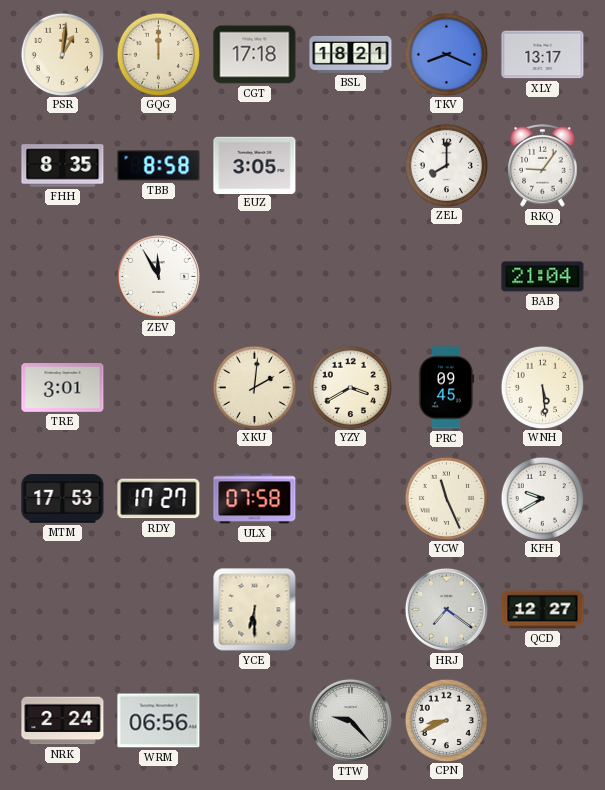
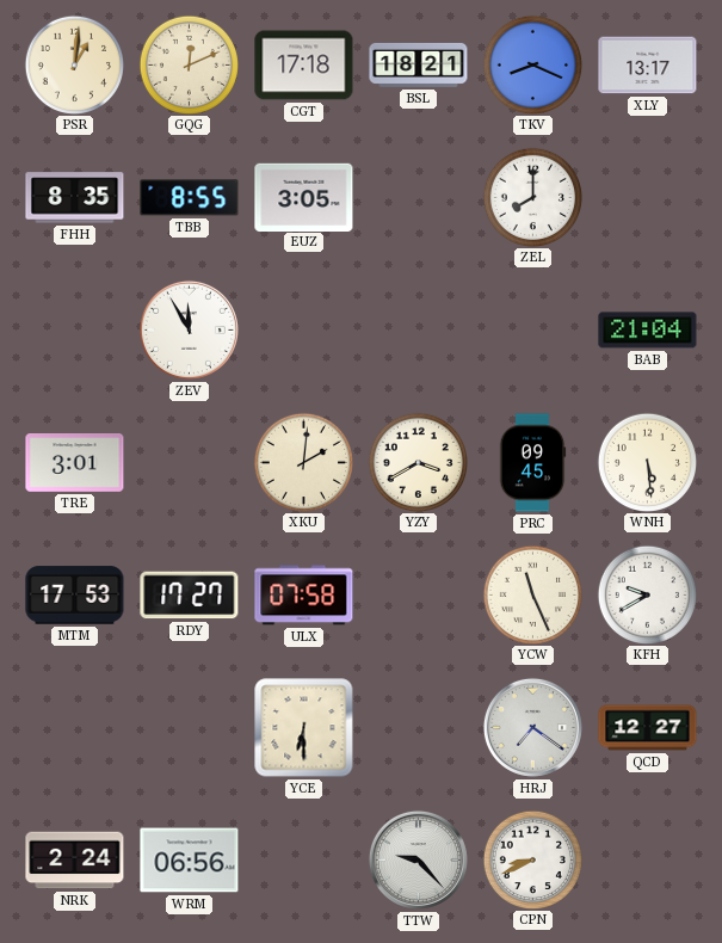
GQG: 12:00 -> 12:11 (189, 64)
TBB: 8:58 -> 8:55 (190, 198)
RKQ: 9:06 -> none (543, 166)
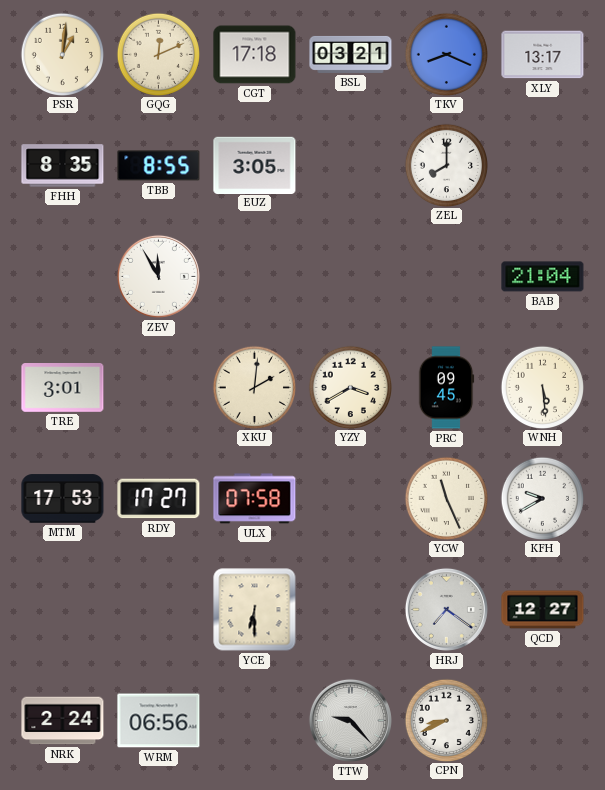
BSL: 18:21 -> 03:21 (351, 54)
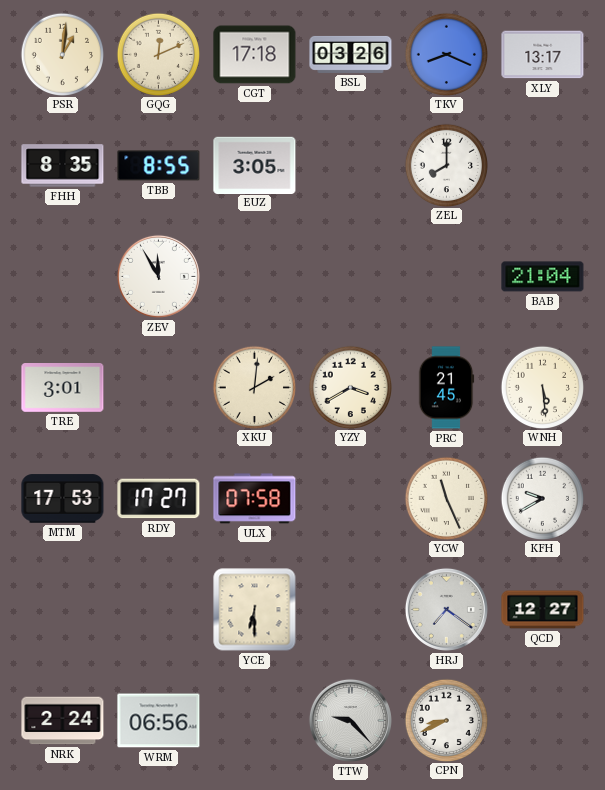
BSL: 03:21 -> 03:26 (351, 54)
PRC: 09:45 -> 21:45 (446, 388)
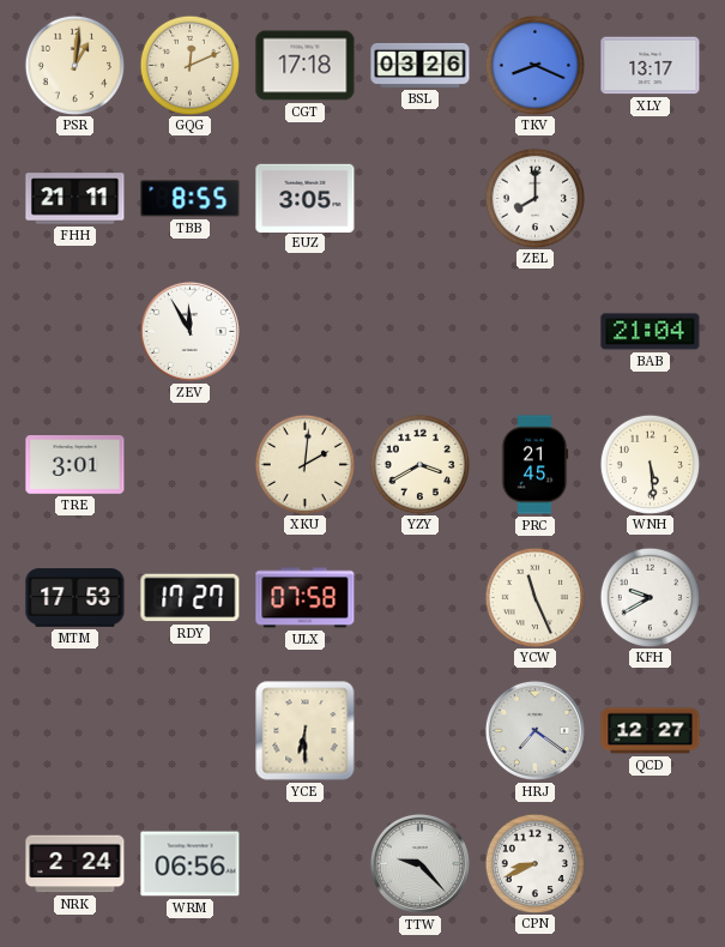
FHH: 8:35 -> 21:11 (75, 199)
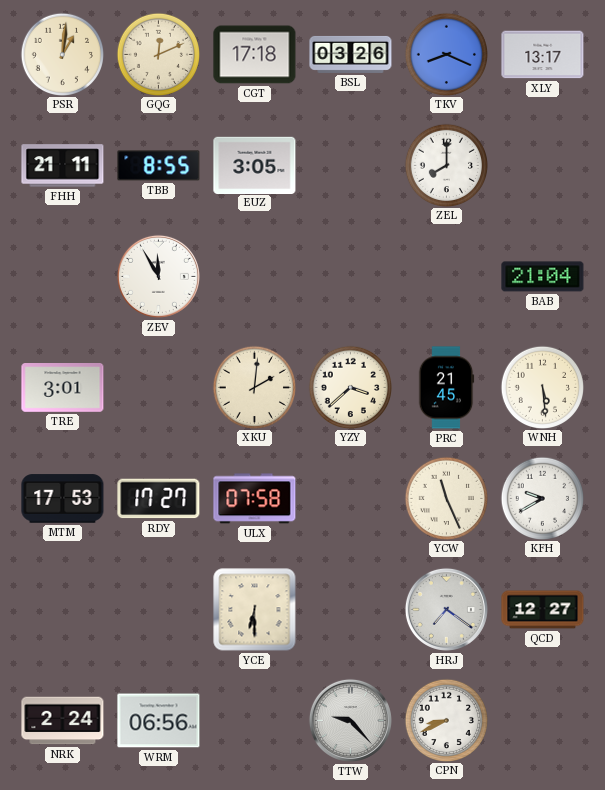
YZY: 3:40 -> 3:38 (350, 387)
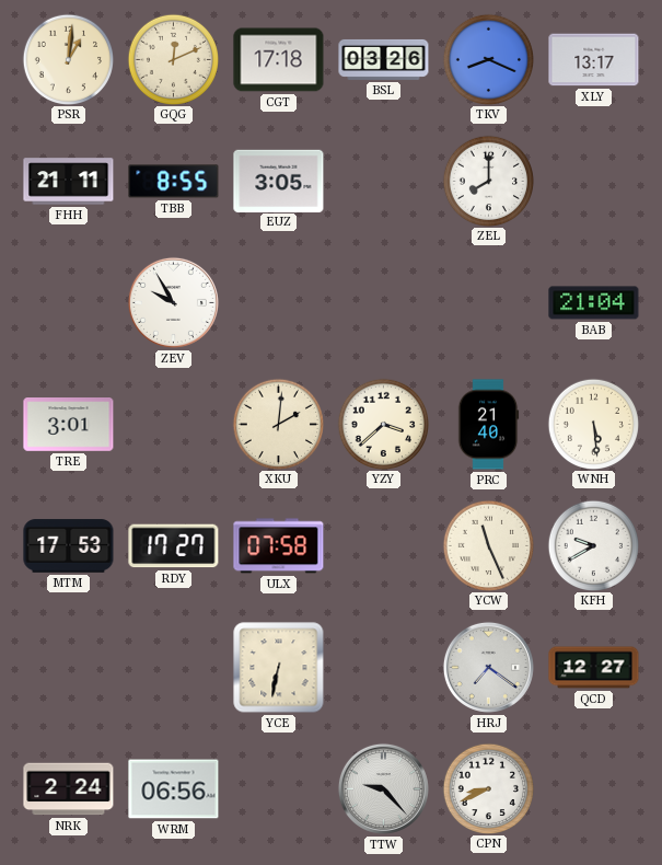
ZEV: 11:55 -> 9:55 (173, 302)
PRC: 21:45 -> 21:40 (488, 425)
YCE: 6:30 -> 6:32 (279, 668)
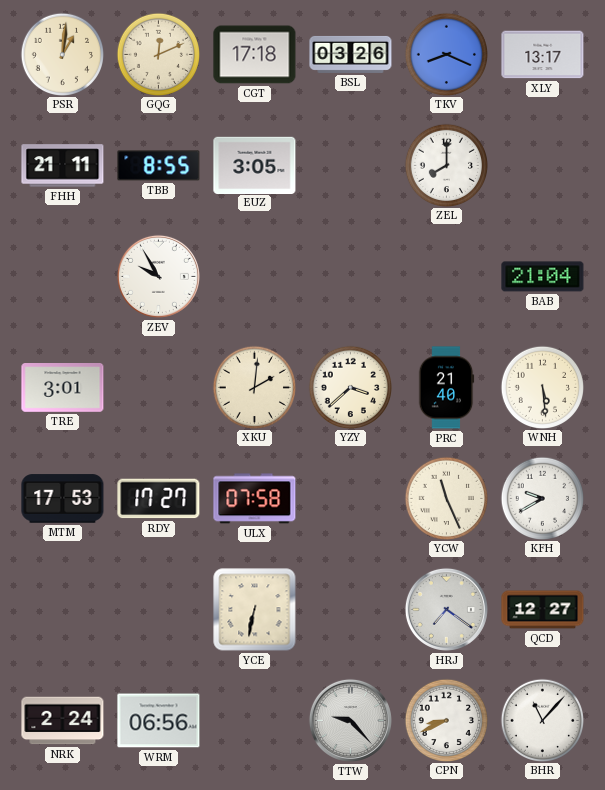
BHR: none -> 11:07 (542, 720)
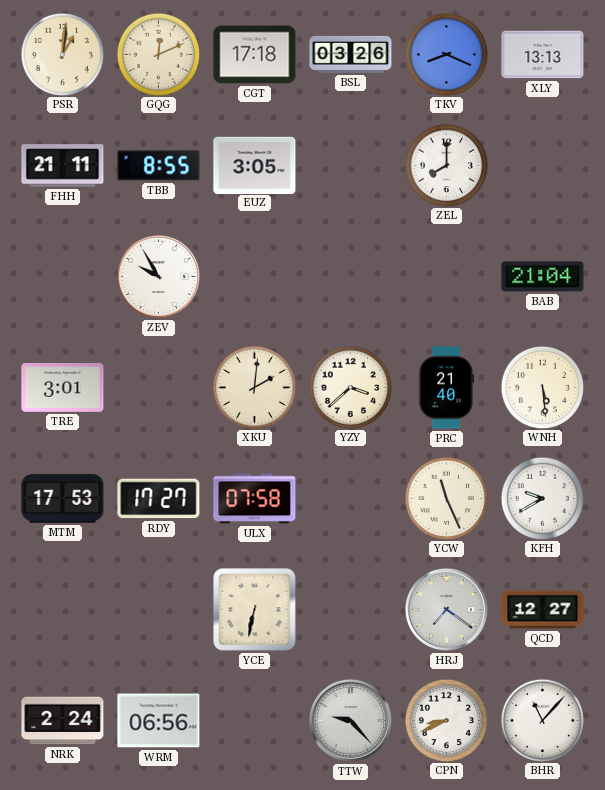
XLY: 13:17 -> 13:13 (543, 55)
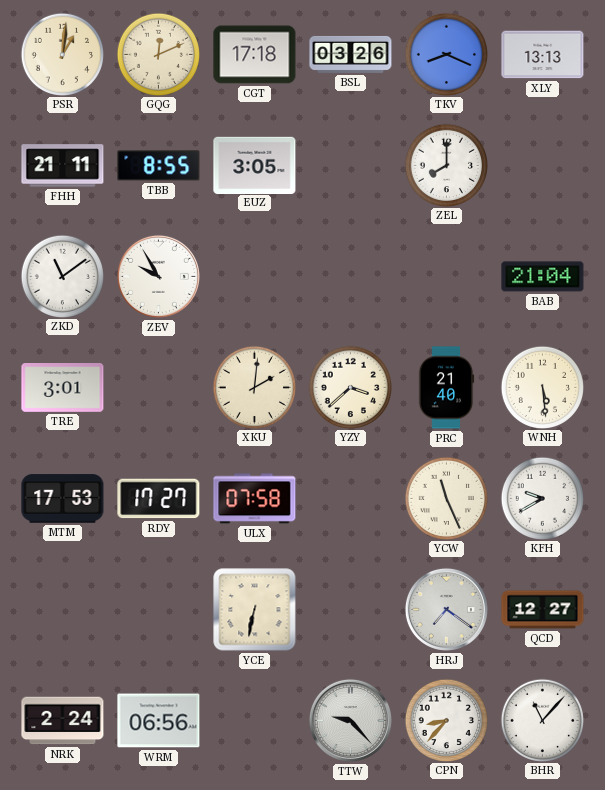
ZKD: none -> 11:09 (62, 276)
CPN: 8:41 -> 8:37 (446, 720)
